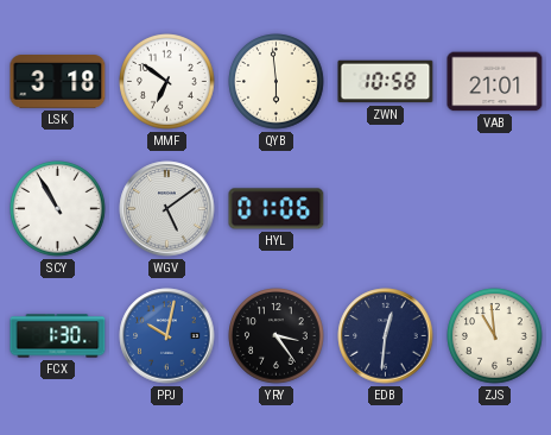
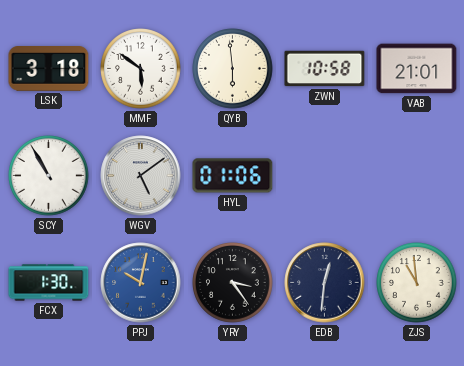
MMF: 6:51 -> 5:51 (141, 69)
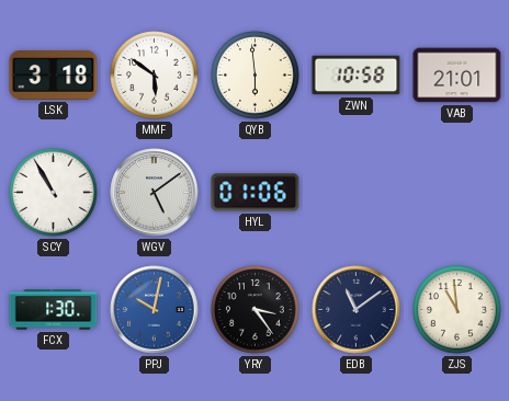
EDB: 12:31 -> 11:09 (357, 310)
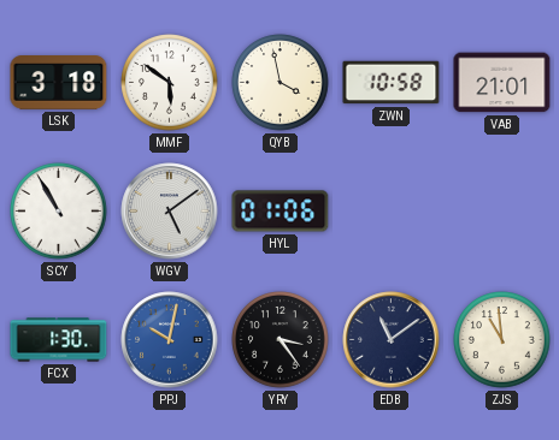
QYB: 5:59 -> 3:58 (281, 83)
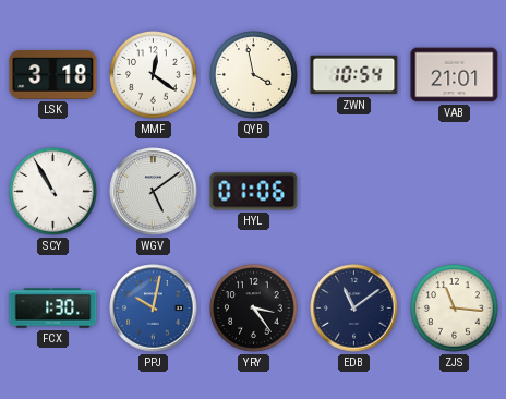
MMF: 5:51 -> 12:21 (154, 75)
ZWN: 10:58 -> 10:54 (354, 75)
ZJS: 10:59 -> 11:16 (455, 309)
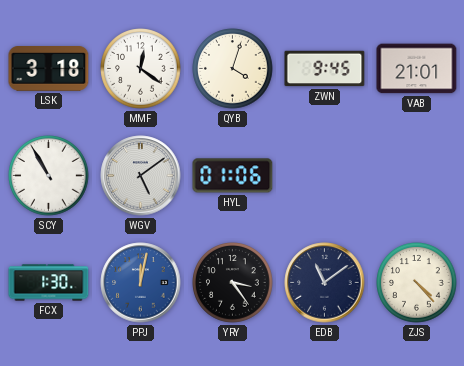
QYB: 3:58 -> 4:03 (233, 69)
ZWN: 10:54 -> 9:45 (325, 69)
PPJ: 10:02 -> 12:02 (141, 283)
ZJS: 11:16 -> 4:23 (417, 283)
